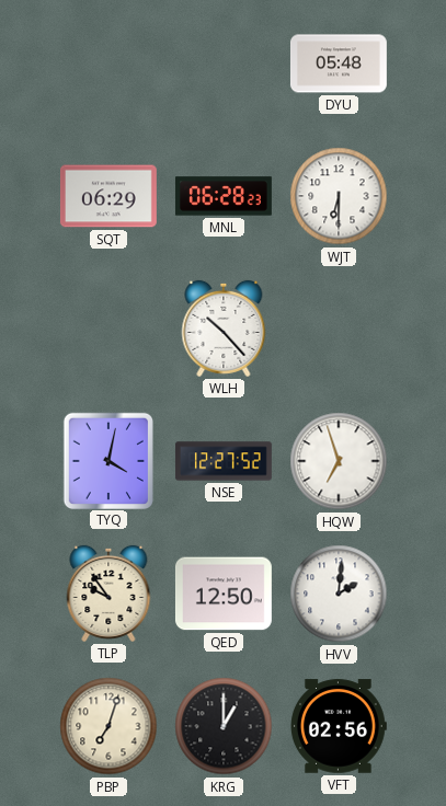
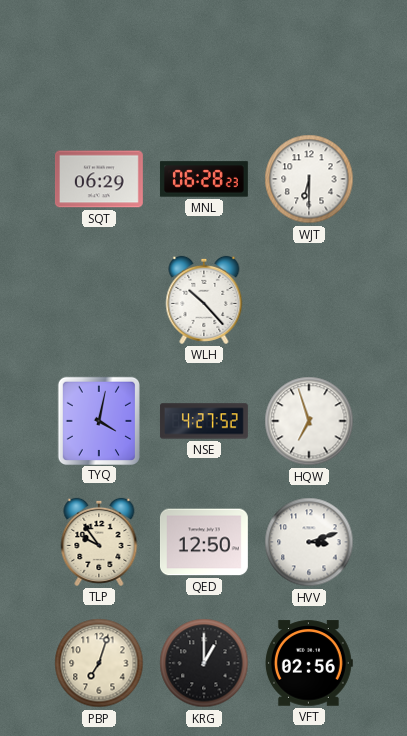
DYU: 05:48 -> none (339, 64)
NSE: 12:27 -> 4:27 (204, 421)
HVV: 2:01 -> 3:12 (309, 542)
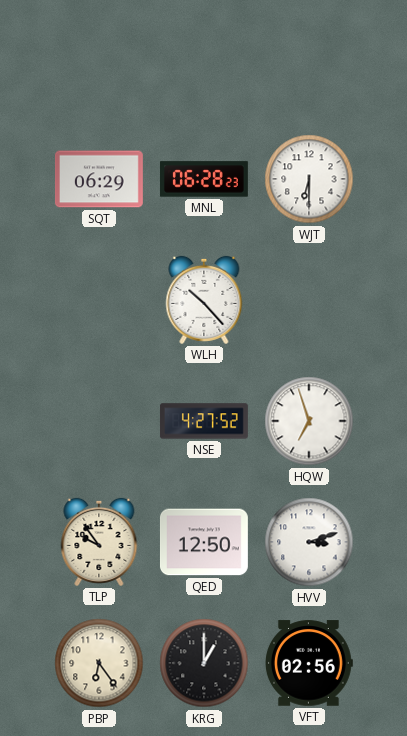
TYQ: 4:02 -> none (98, 420)
PBP: 7:03 -> 6:24 (99, 663)
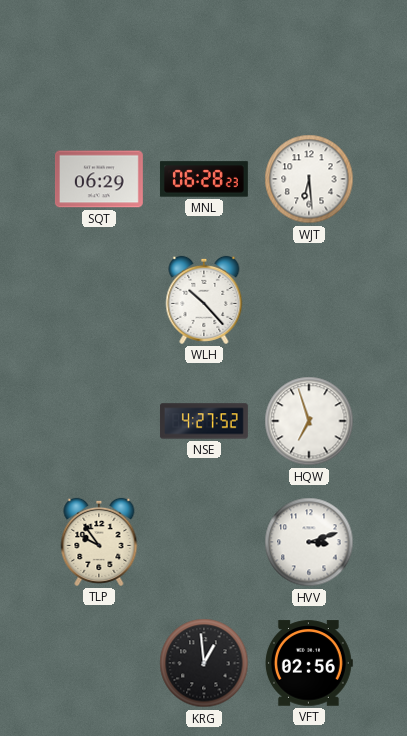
WJT: 6:30 -> 6:29 (309, 179)
QED: 12:50 -> none (204, 542)
PBP: 6:24 -> none (99, 663)
KRG: 1:00 -> 12:59 (204, 663)
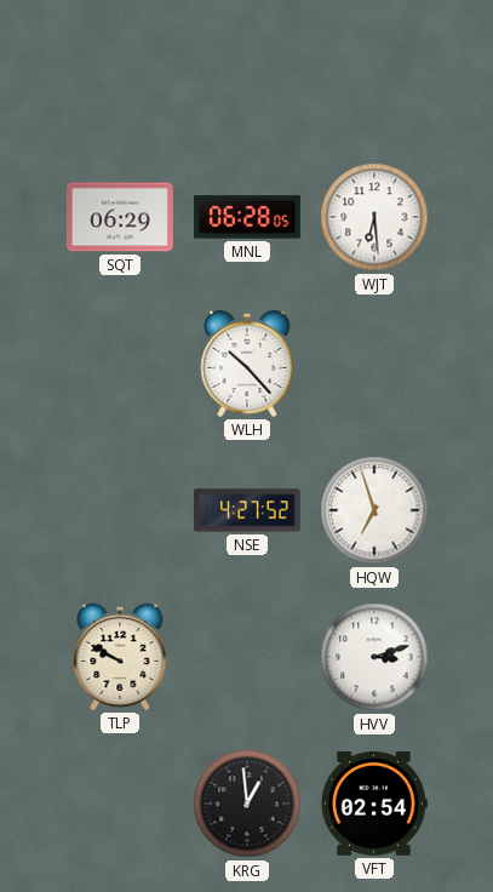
MNL: 06:28:23 -> 06:28:05 (247, 217)
TLP: 9:54 -> 9:50 (120, 657)
VFT: 02:56 -> 02:54 (374, 804)
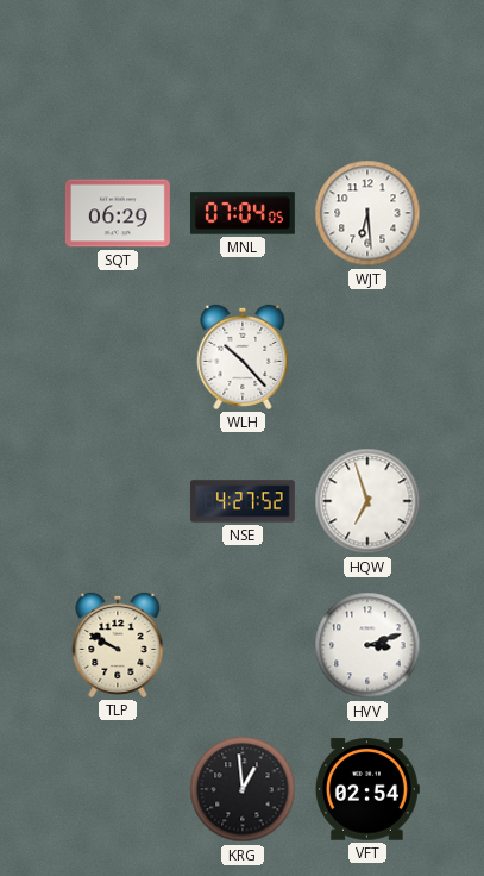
MNL: 06:28 -> 07:04 (243, 213)
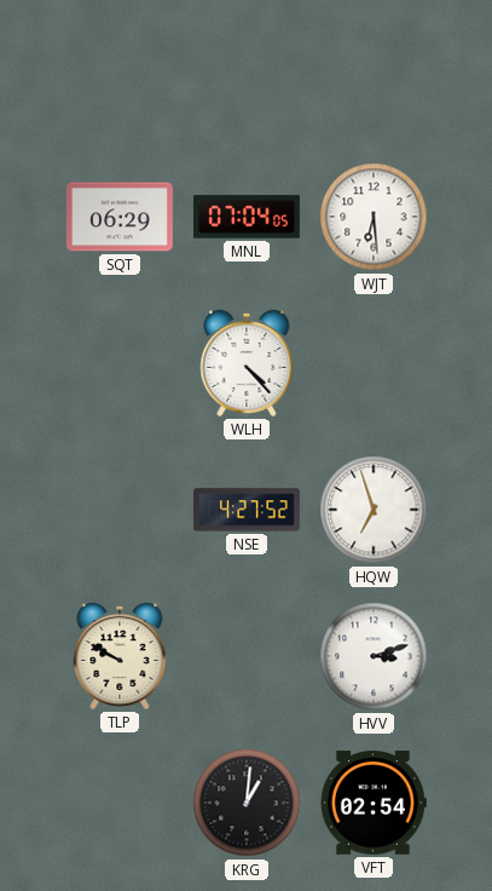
WLH: 10:23 -> 4:23 (247, 363)
KRG: 12:59 -> 1:01 (247, 803)
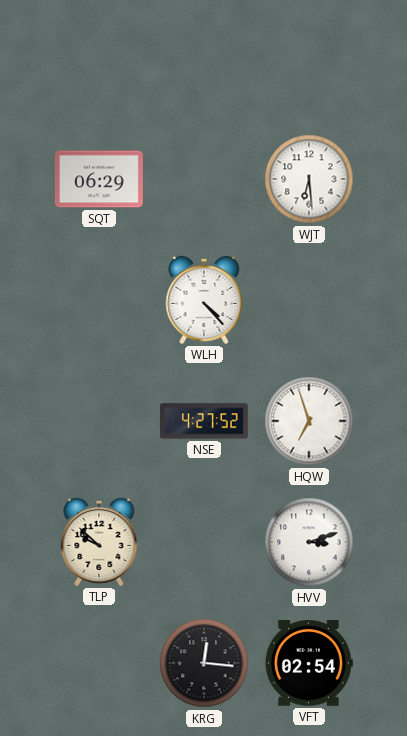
MNL: 07:04 -> none (247, 217)
TLP: 9:50 -> 9:52 (99, 542)
KRG: 1:01 -> 12:16 (204, 663)
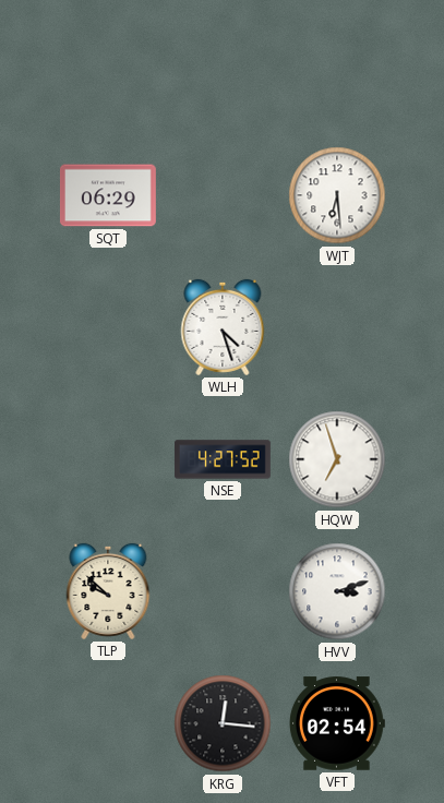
WLH: 4:23 -> 4:27 (223, 327)
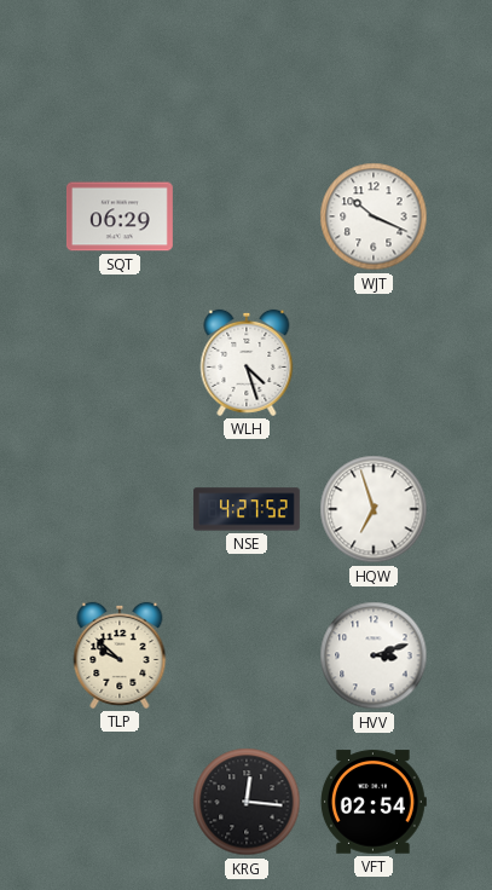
WJT: 6:29 -> 10:19 (374, 216)
